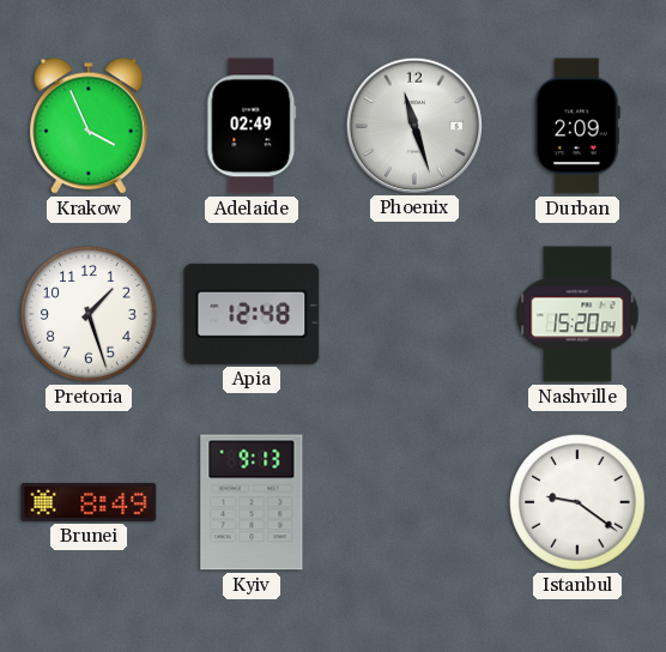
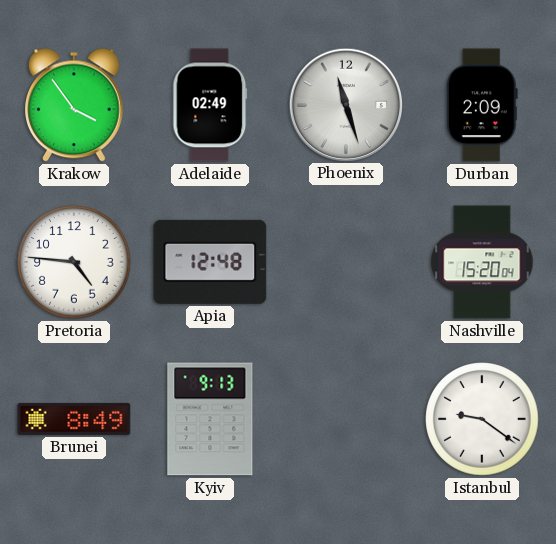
Krakow: 3:56 -> 3:54 (75, 105)
Pretoria: 1:27 -> 4:46 (75, 263)
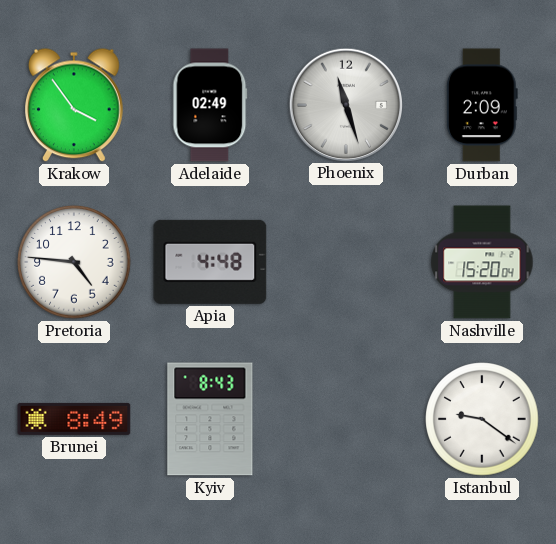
Apia: 12:48 -> 4:48 (210, 262)
Kyiv: 9:13 -> 8:43 (210, 419)
